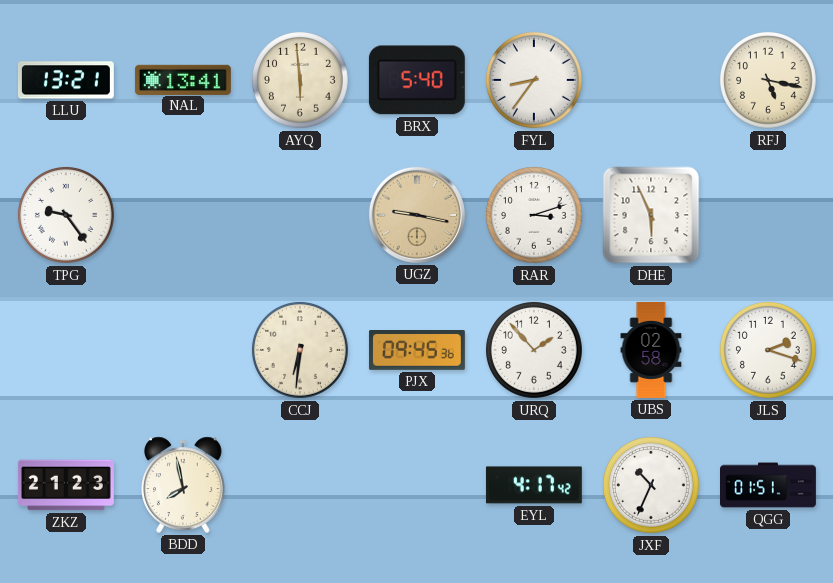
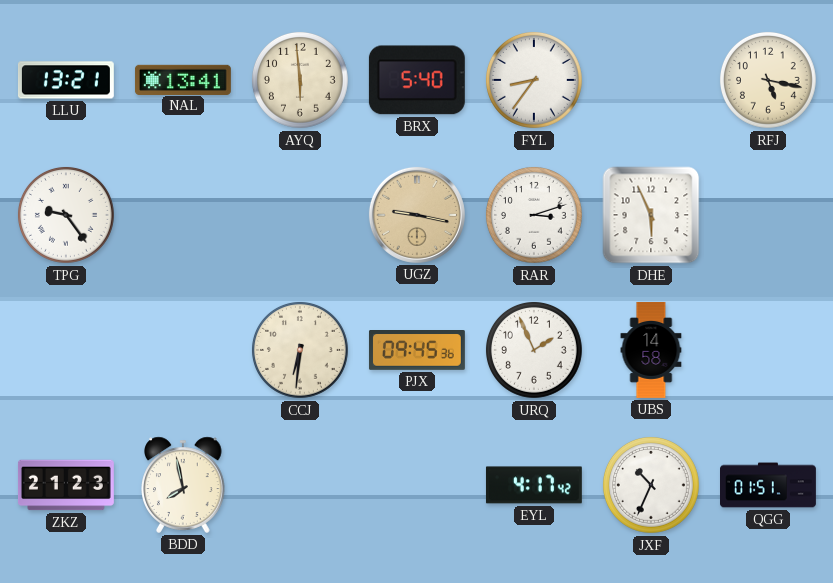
URQ: 1:53 -> 1:56 (534, 350)
UBS: 02:58 -> 14:58 (651, 350)
JLS: 2:18 -> none (768, 350)
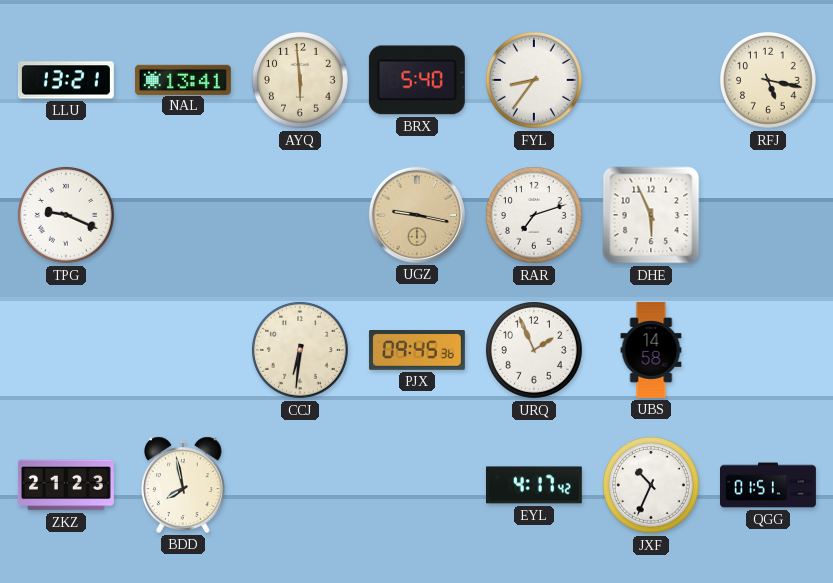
TPG: 9:24 -> 9:19 (66, 215)
RAR: 3:12 -> 7:12 (534, 215)
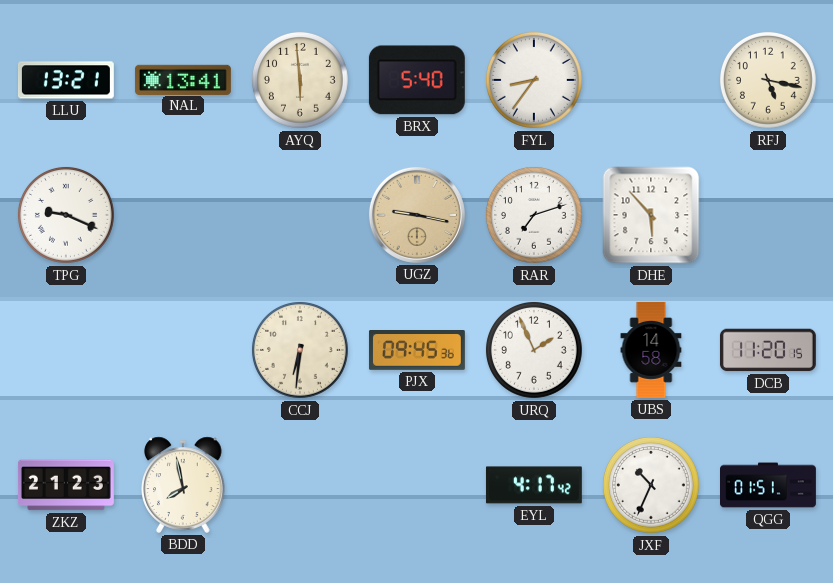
DHE: 5:56 -> 5:53 (651, 215)
DCB: none -> 11:20 (768, 350)
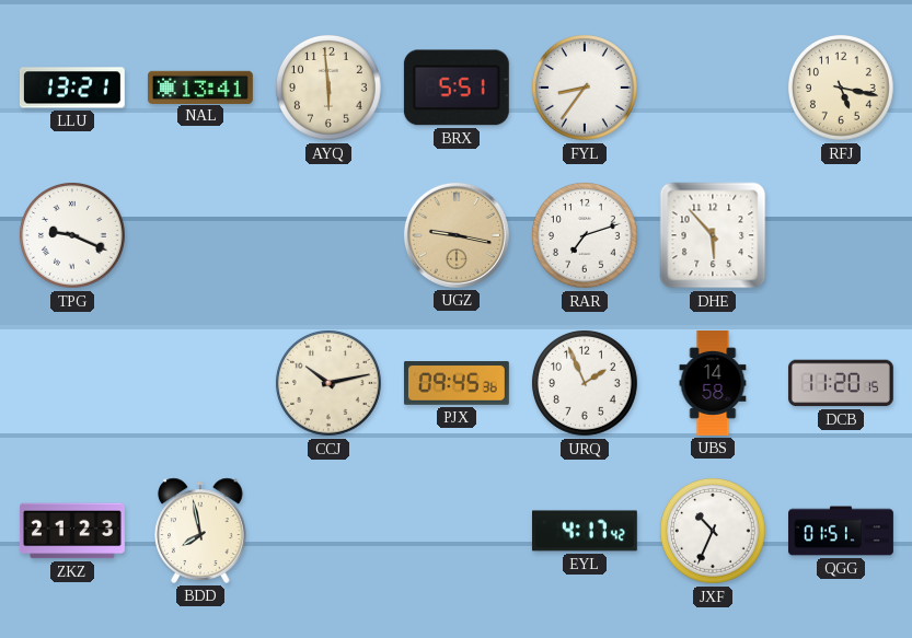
BRX: 5:40 -> 5:51 (457, 88)
CCJ: 6:31 -> 10:13 (328, 383)
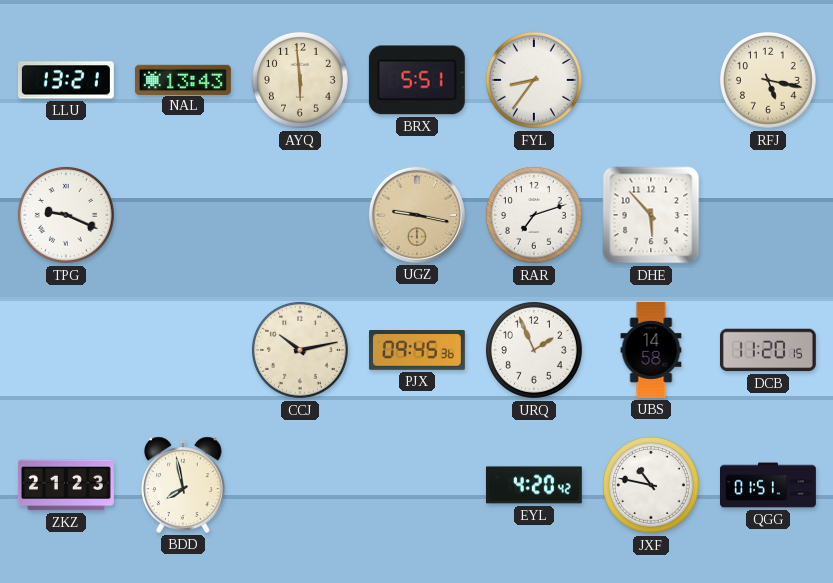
NAL: 13:41 -> 13:43 (183, 79)
EYL: 4:17 -> 4:20 (534, 485)
JXF: 10:34 -> 10:47 (651, 485)
